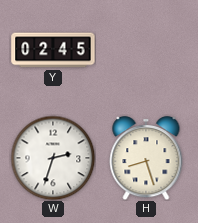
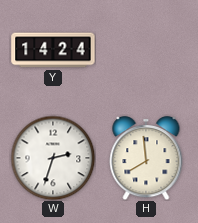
Y: 02:45 -> 14:24 (53, 50)
H: 8:27 -> 7:59 (146, 158)
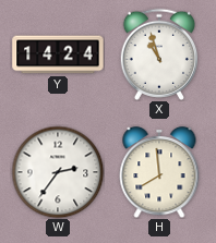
X: none -> 10:57 (158, 54)
W: 2:33 -> 2:36 (58, 172)
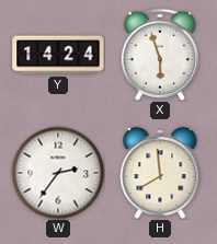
X: 10:57 -> 5:57 (159, 55)
